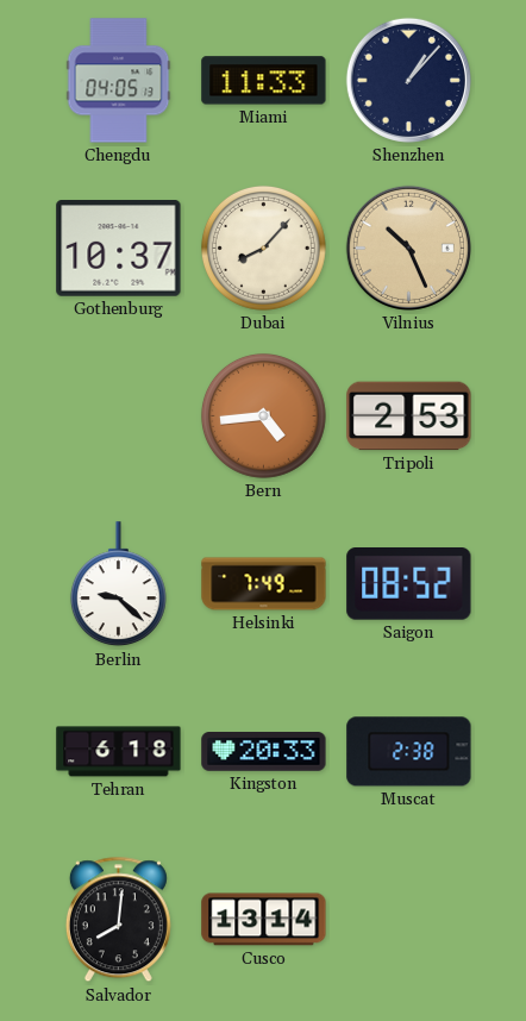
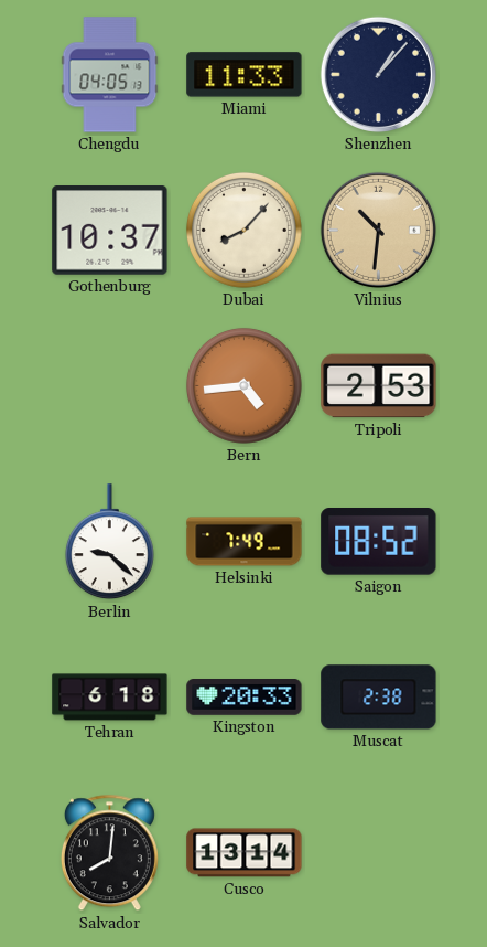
Vilnius: 10:26 -> 10:31 (378, 230)
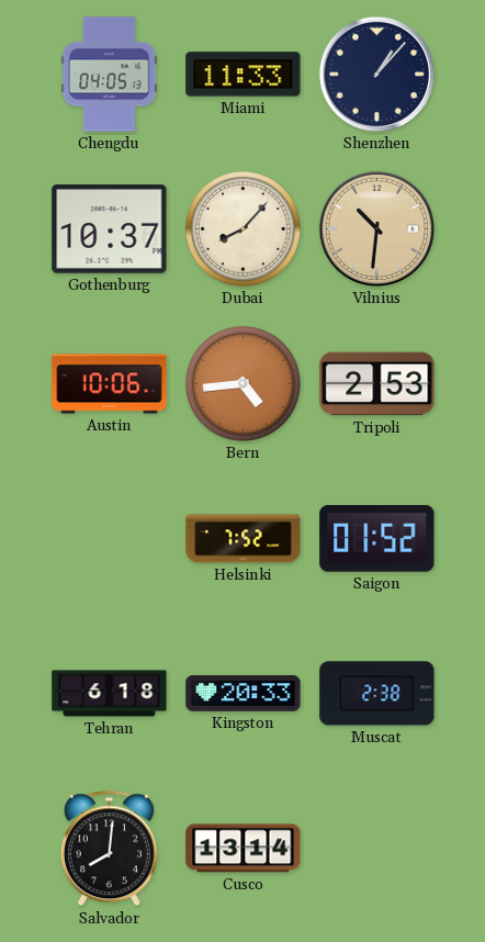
Austin: none -> 10:06 (110, 384)
Berlin: 9:22 -> none (109, 542)
Helsinki: 7:49 -> 7:52 (244, 539)
Saigon: 08:52 -> 01:52 (377, 539)
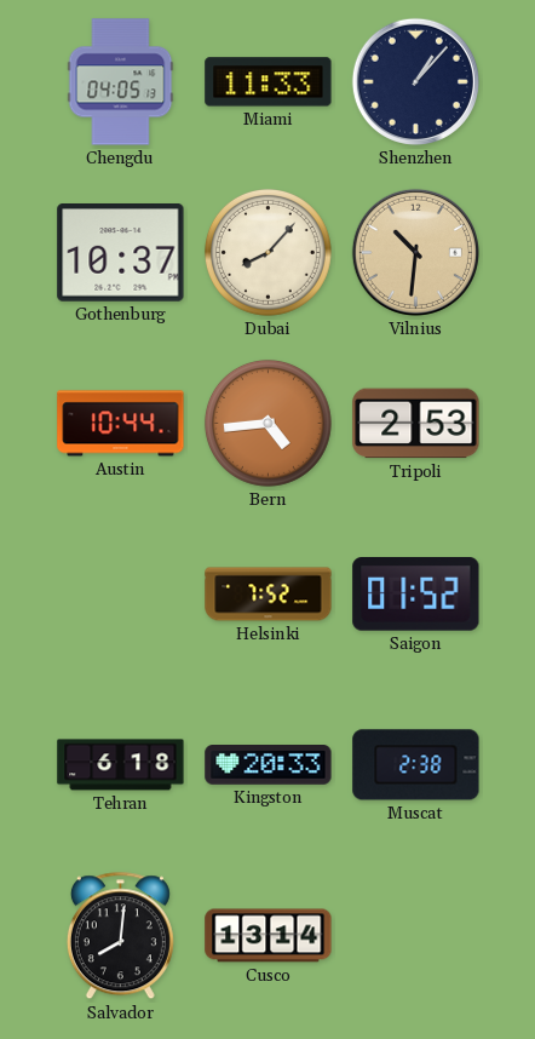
Austin: 10:06 -> 10:44 (121, 424)
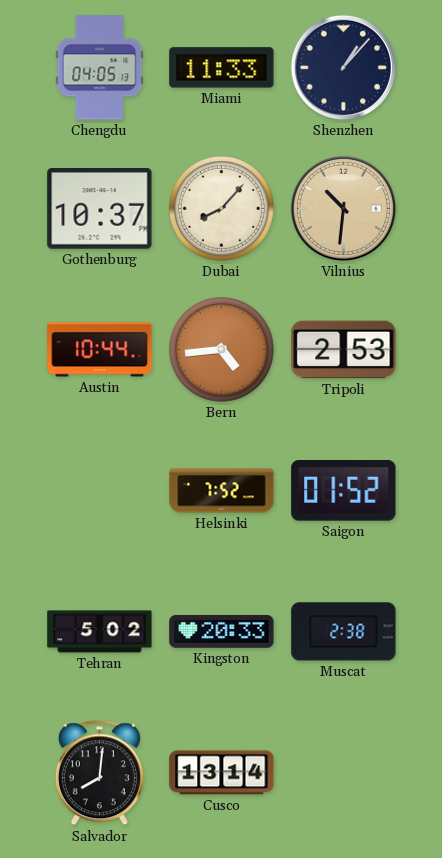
Tehran: 6:18 -> 5:02 (100, 632)
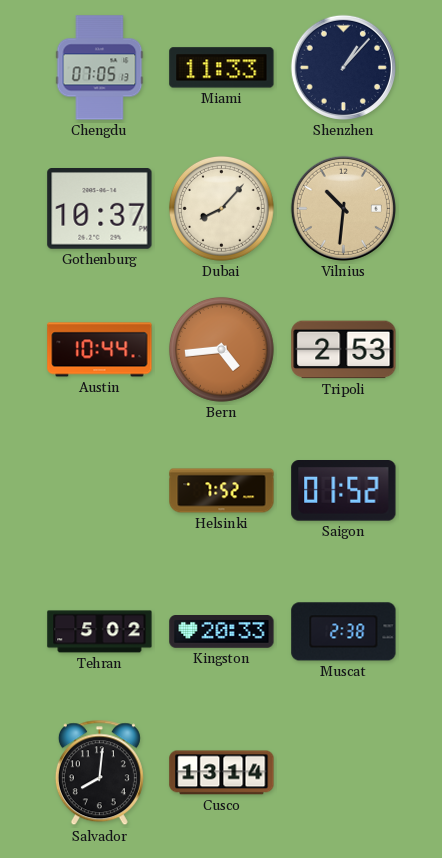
Chengdu: 04:05 -> 07:05 (100, 68)
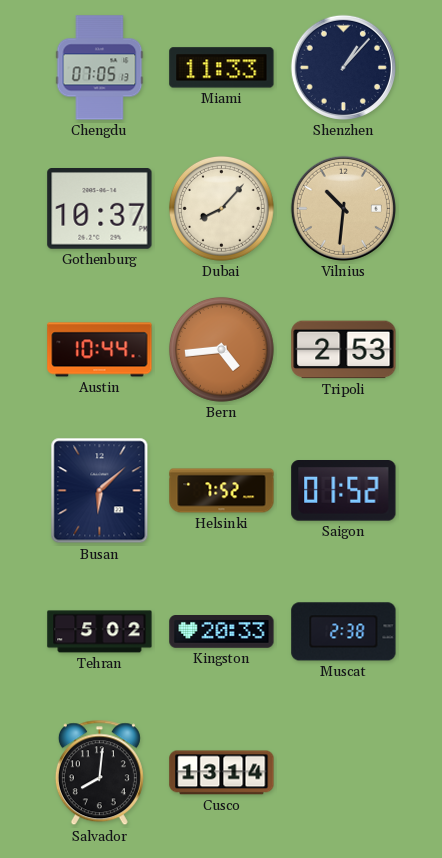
Busan: none -> 6:08 (100, 491)
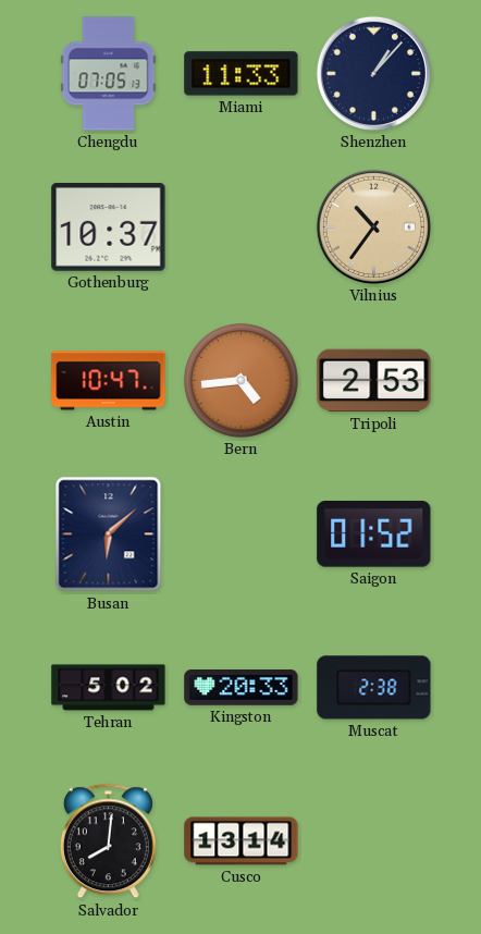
Dubai: 8:07 -> none (221, 208)
Vilnius: 10:31 -> 10:36 (373, 226)
Austin: 10:44 -> 10:47 (109, 381)
Helsinki: 7:52 -> none (222, 491)
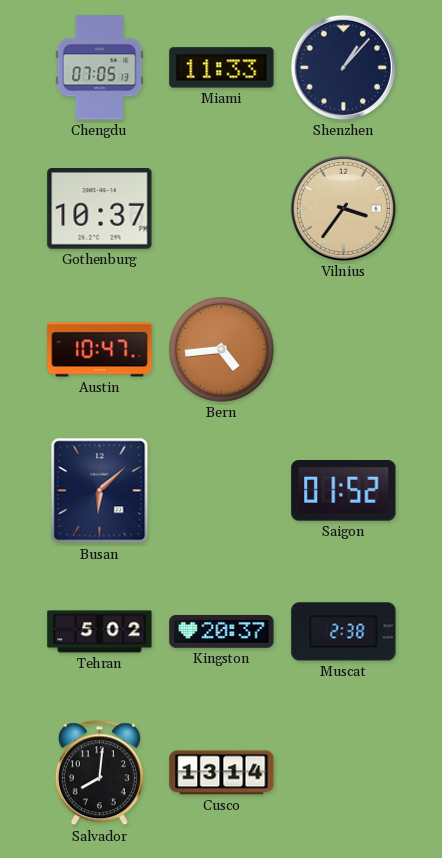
Vilnius: 10:36 -> 3:36 (343, 208)
Tripoli: 2:53 -> none (374, 381)
Kingston: 20:33 -> 20:37 (222, 632)
